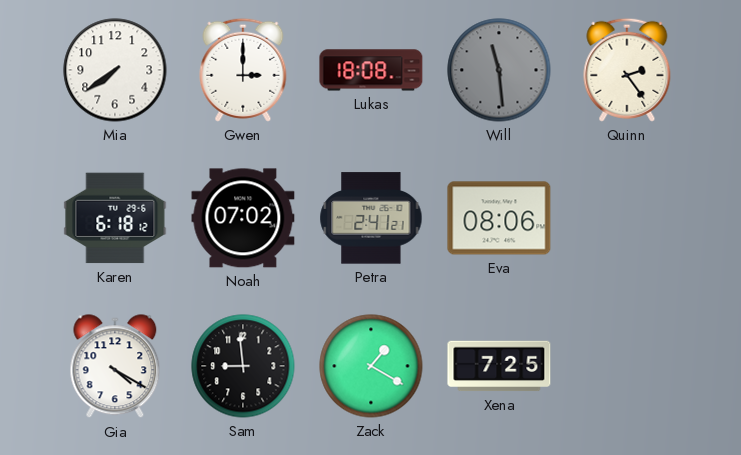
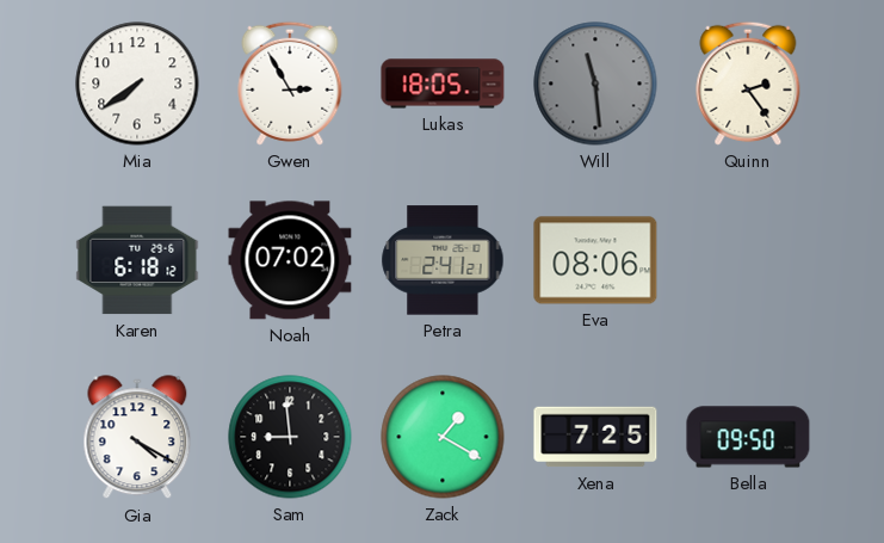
Gwen: 3:00 -> 2:55 (290, 84)
Lukas: 18:08 -> 18:05 (443, 84)
Bella: none -> 09:50 (748, 437)
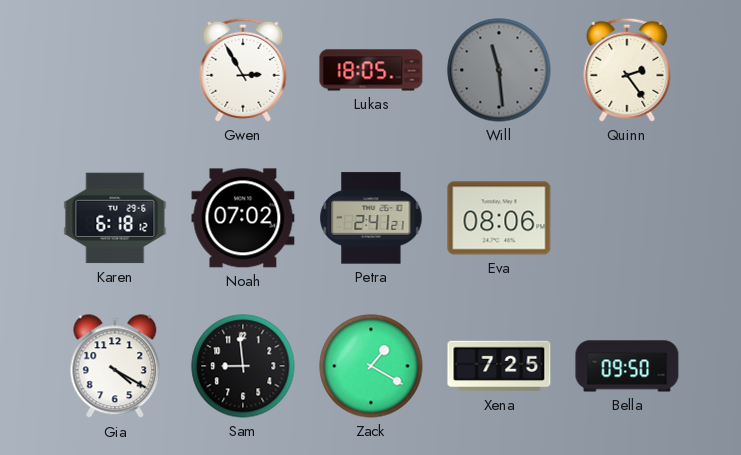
Mia: 7:39 -> none (137, 84)
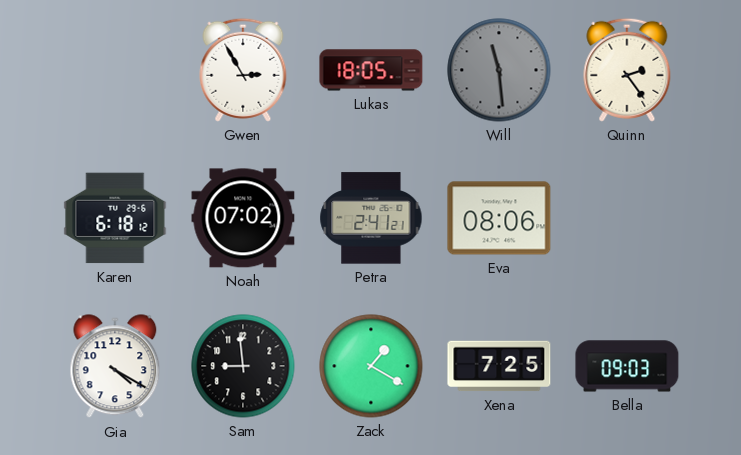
Bella: 09:50 -> 09:03 (627, 366)
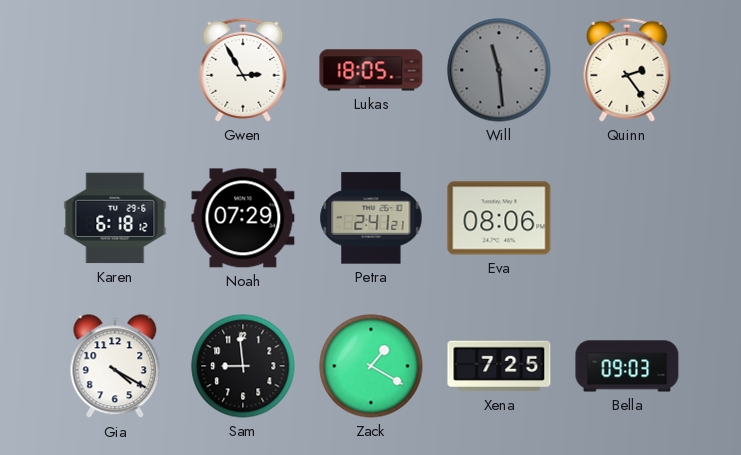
Noah: 07:02 -> 07:29 (243, 218)
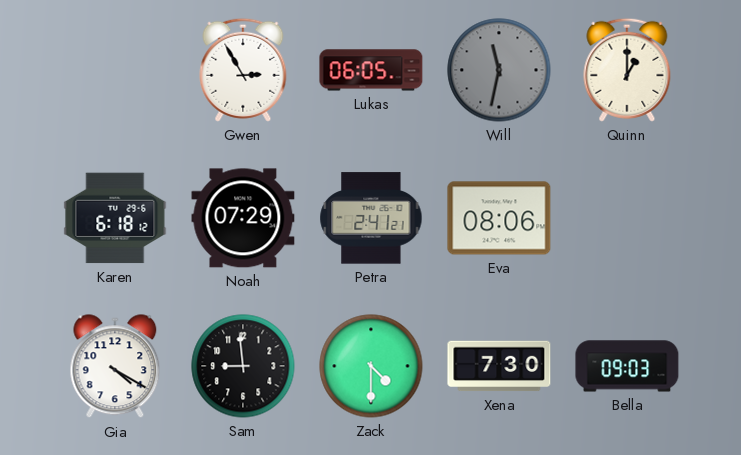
Lukas: 18:05 -> 06:05 (371, 70)
Will: 11:29 -> 11:32 (499, 70)
Quinn: 2:24 -> 1:00 (627, 70)
Zack: 1:20 -> 4:30 (371, 366)
Xena: 7:25 -> 7:30 (499, 366)
